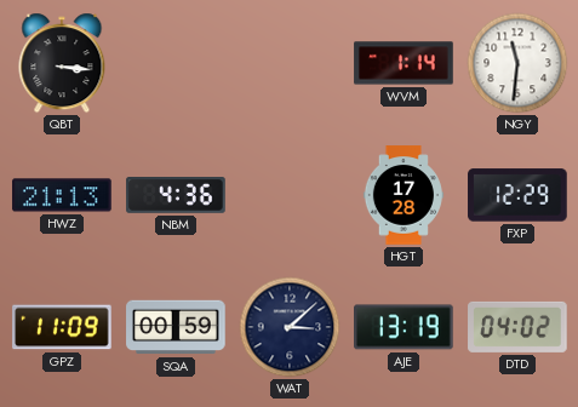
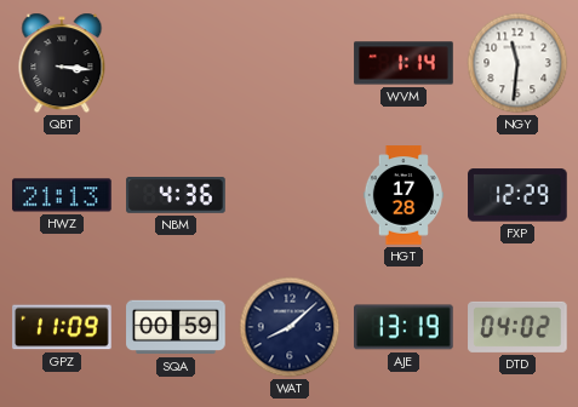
WAT: 3:08 -> 8:08 (290, 327)
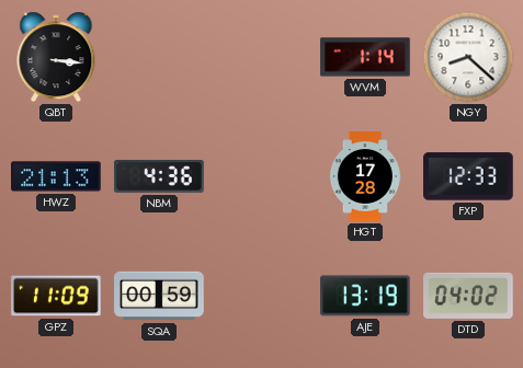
NGY: 11:31 -> 8:22 (468, 57)
FXP: 12:29 -> 12:33 (468, 176)
WAT: 8:08 -> none (290, 327)
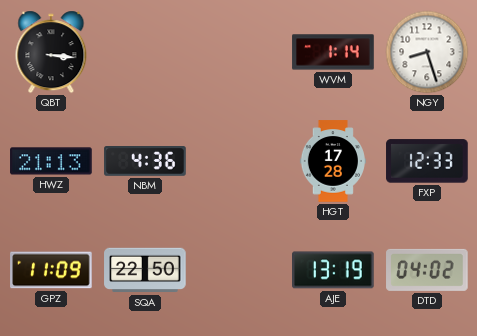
NGY: 8:22 -> 8:27 (427, 52)
SQA: 00:59 -> 22:50 (145, 270)
